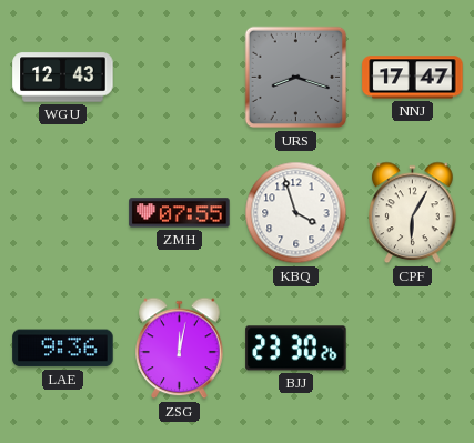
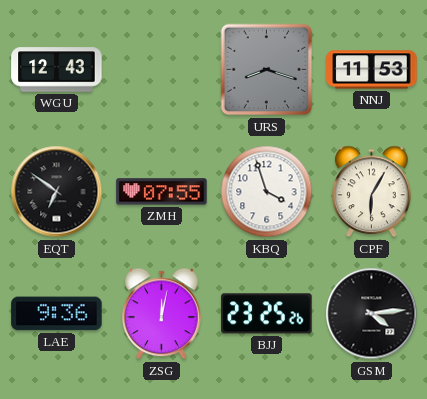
NNJ: 17:47 -> 11:53 (372, 70)
EQT: none -> 6:51 (57, 192)
BJJ: 23:30 -> 23:25 (267, 314)
GSM: none -> 4:14 (372, 314)
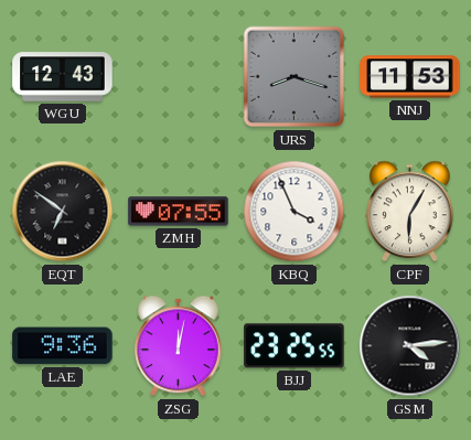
KBQ: 3:57 -> 3:56 (295, 212)
BJJ: 23:25:26 -> 23:25:55 (295, 346)
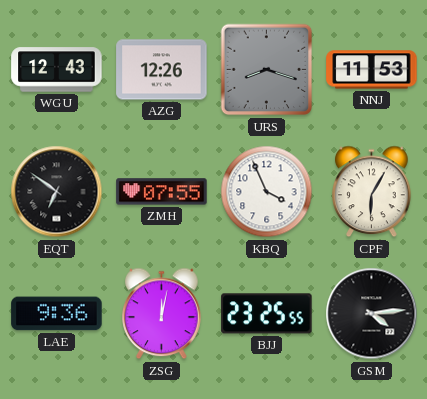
AZG: none -> 12:26 (162, 70)
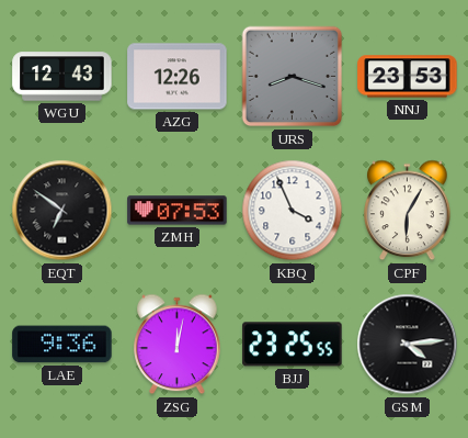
NNJ: 11:53 -> 23:53 (408, 77)
ZMH: 07:55 -> 07:53 (178, 211)
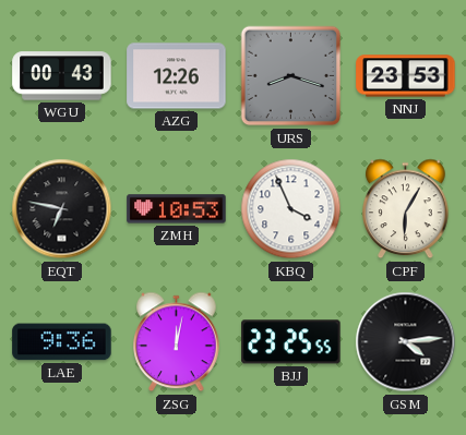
WGU: 12:43 -> 00:43 (62, 76)
EQT: 6:51 -> 6:47 (62, 209)
ZMH: 07:53 -> 10:53 (177, 209)
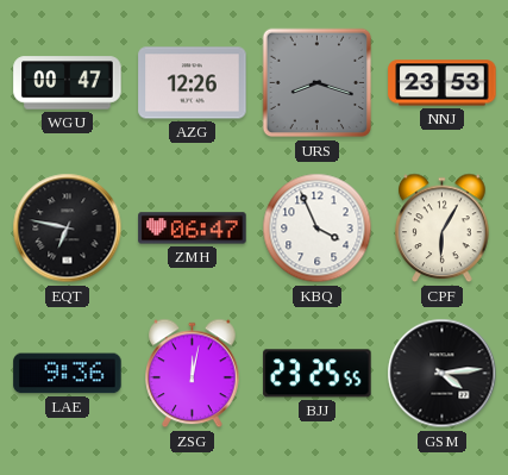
WGU: 00:43 -> 00:47 (68, 83)
ZMH: 10:53 -> 06:47 (193, 229)
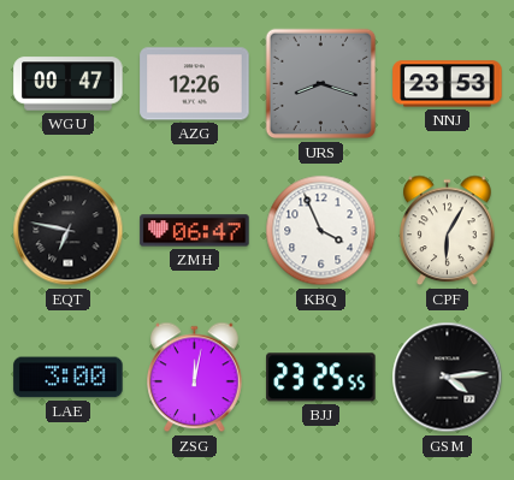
LAE: 9:36 -> 3:00 (69, 378)
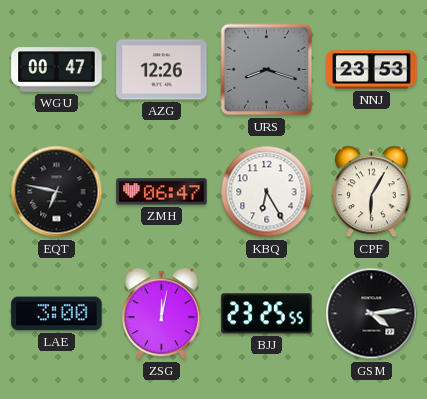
KBQ: 3:56 -> 6:25 (267, 192)
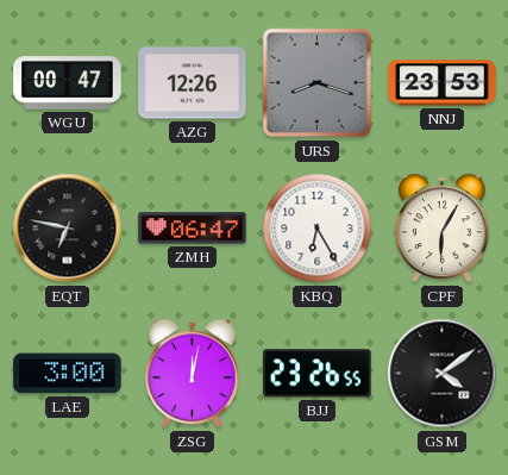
BJJ: 23:25 -> 23:26 (318, 374)
GSM: 4:14 -> 4:09 (443, 374)
